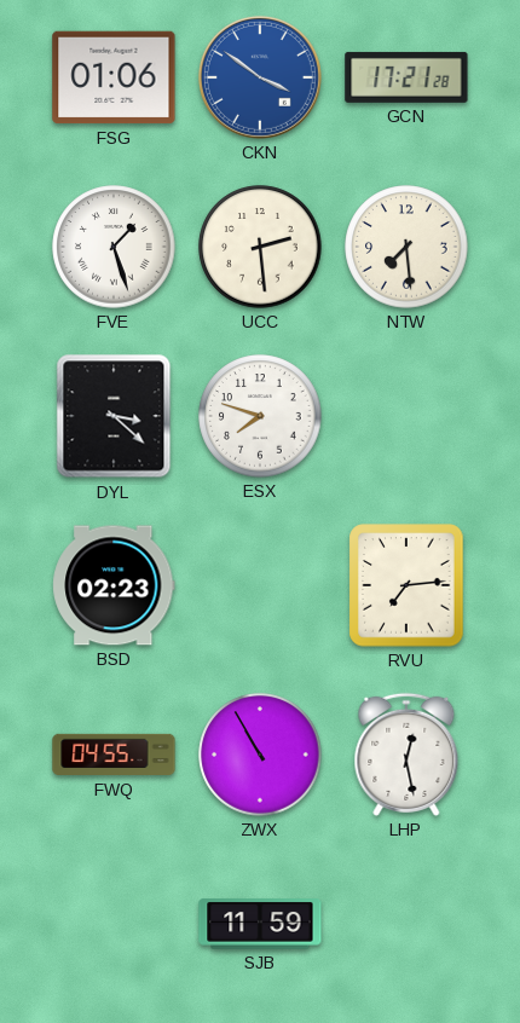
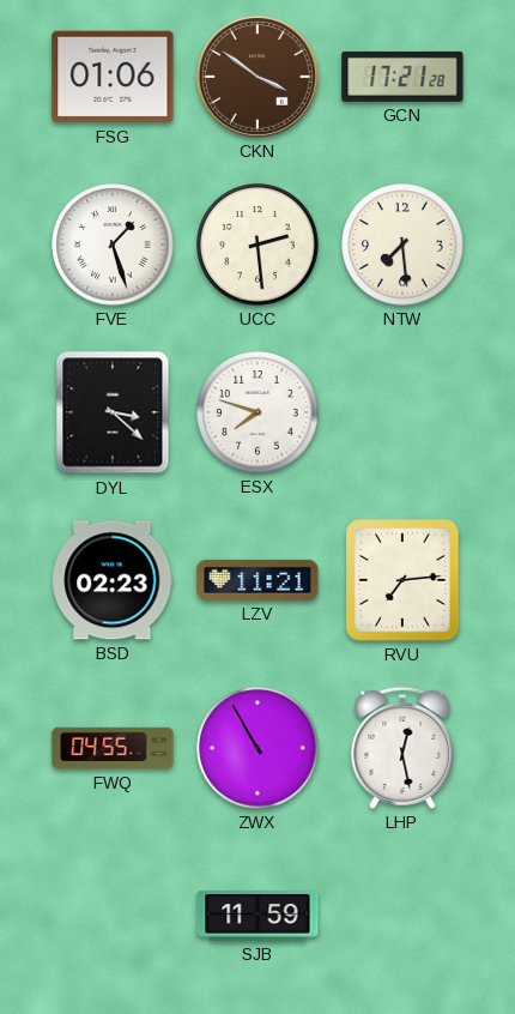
CKN dial: blue -> brown (257, 77)
LZV: none -> 11:21 (257, 580)
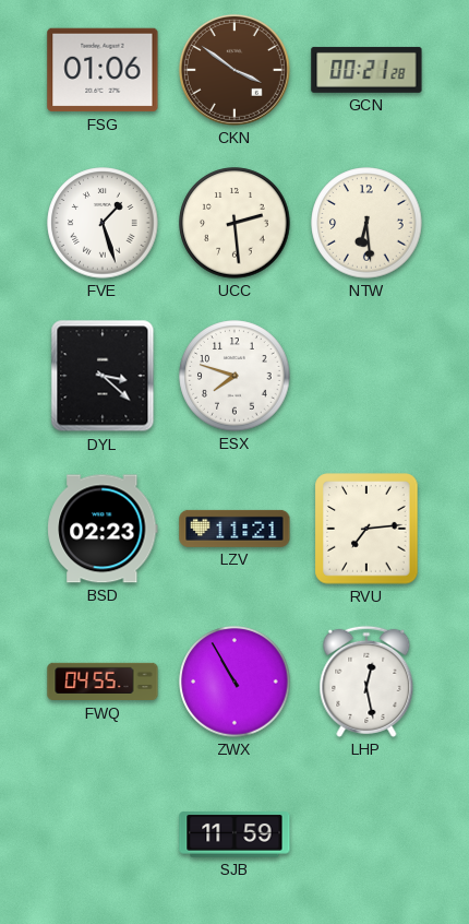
GCN: 17:21 -> 00:21 (366, 70)
NTW: 7:29 -> 6:29 (366, 223)
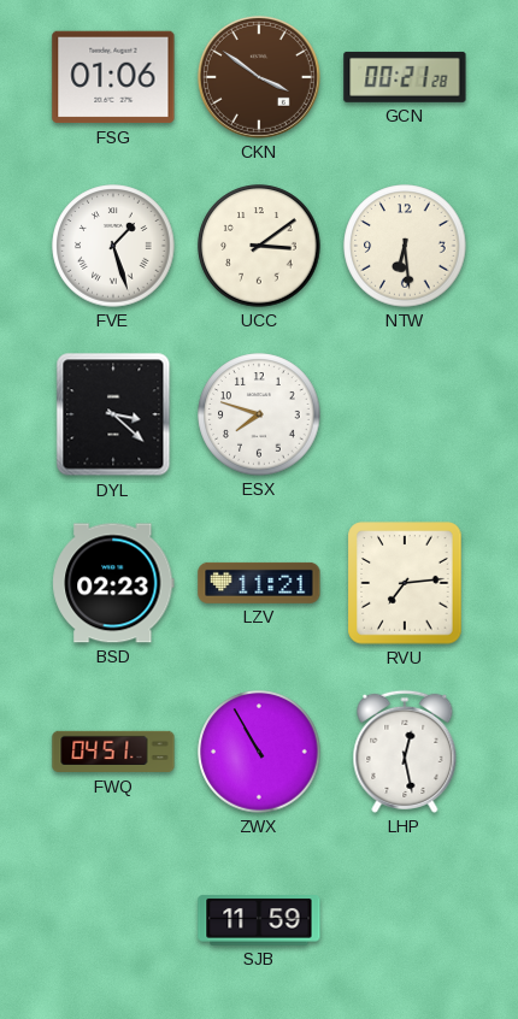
UCC: 2:29 -> 3:09 (259, 246)
FWQ: 04:55 -> 04:51 (113, 752)
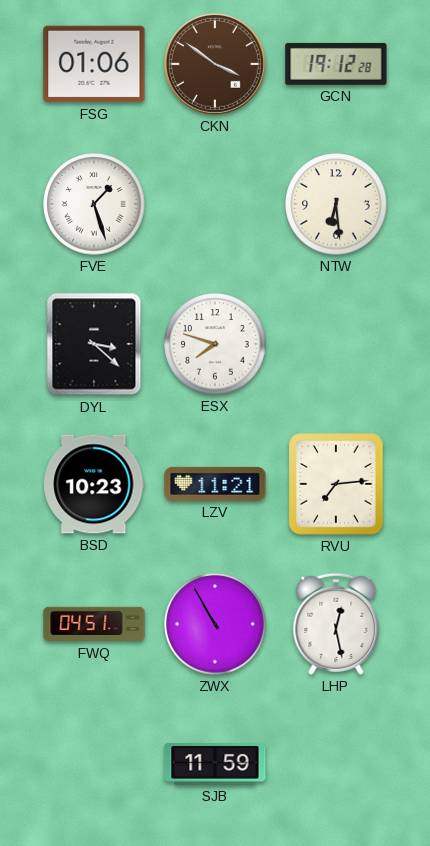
GCN: 00:21 -> 19:12 (336, 64)
UCC: 3:09 -> none (259, 246)
BSD: 02:23 -> 10:23 (94, 484)
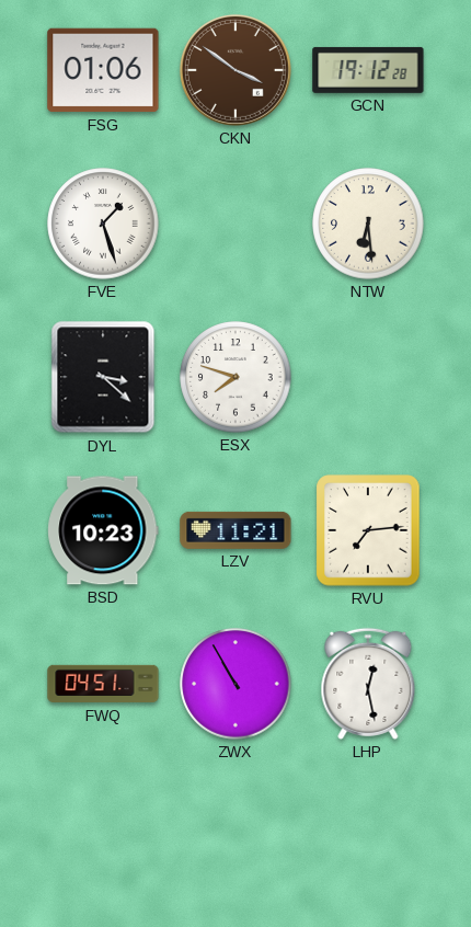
SJB: 11:59 -> none (215, 764)
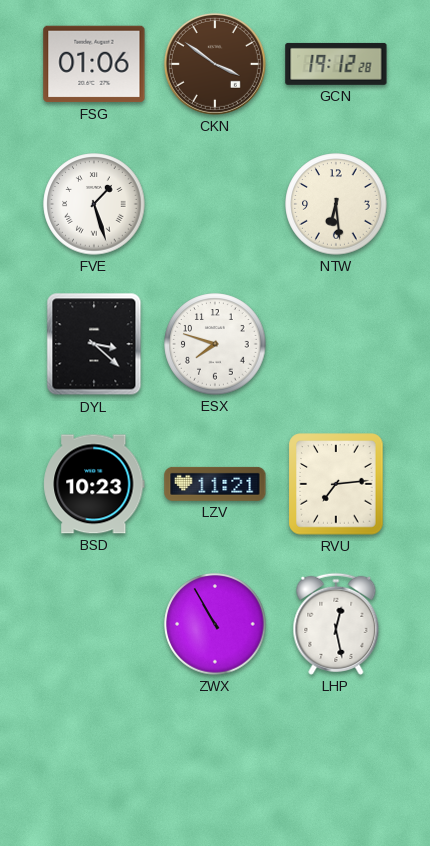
FWQ: 04:51 -> none (103, 684)
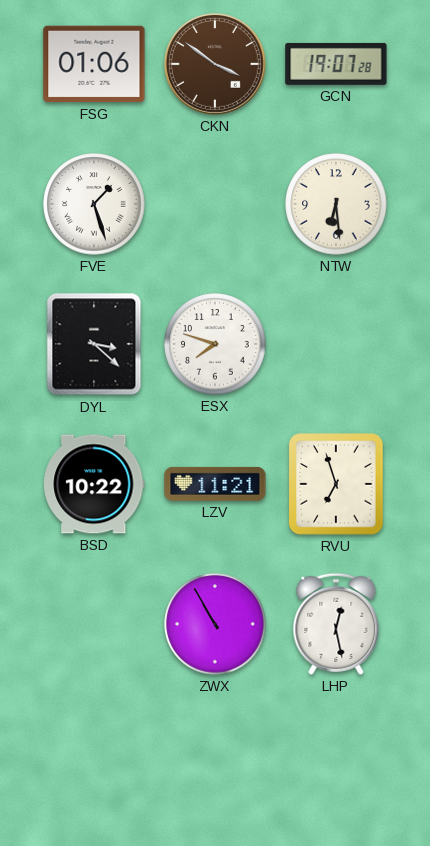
GCN: 19:12 -> 19:07 (336, 64)
BSD: 10:23 -> 10:22 (94, 484)
RVU: 7:14 -> 6:57 (336, 484)
